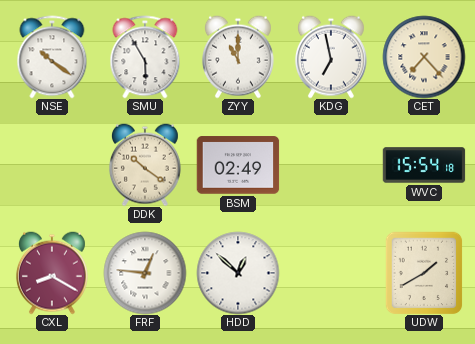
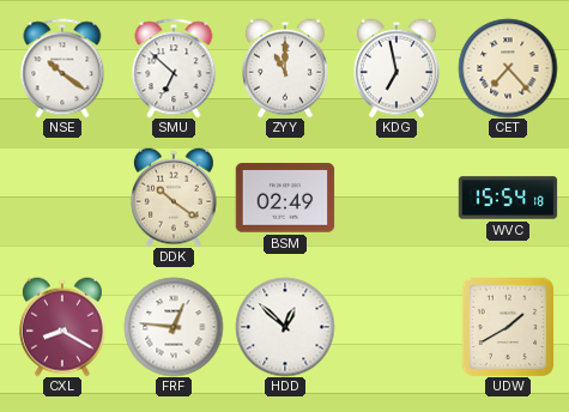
SMU: 5:55 -> 6:52 (174, 68)
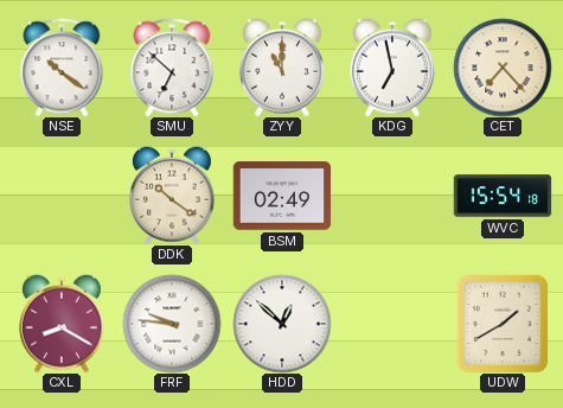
FRF: 12:46 -> 9:46 (172, 324)
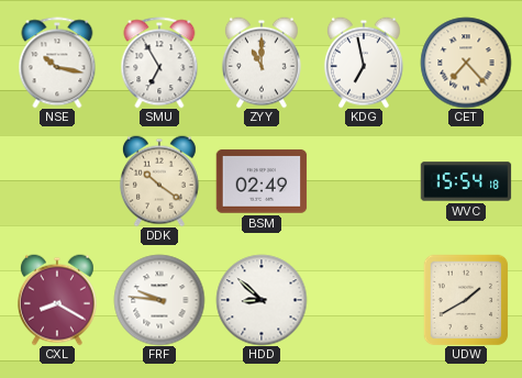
NSE: 10:21 -> 10:17 (57, 63)
SMU: 6:52 -> 6:55 (159, 63)
HDD: 12:52 -> 8:52 (262, 300)
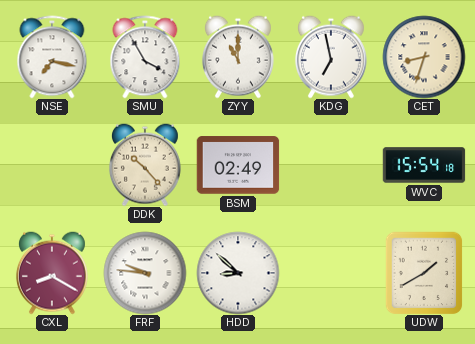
NSE: 10:17 -> 7:17 (52, 57)
SMU: 6:55 -> 3:55 (145, 57)
CET: 7:23 -> 8:33 (424, 57)
DDK: 10:21 -> 10:23 (145, 165)
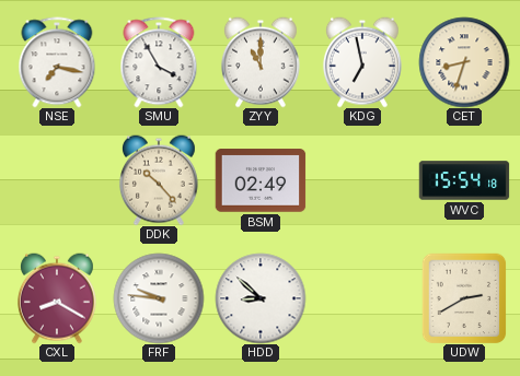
UDW: 1:40 -> 2:40 (464, 298)
